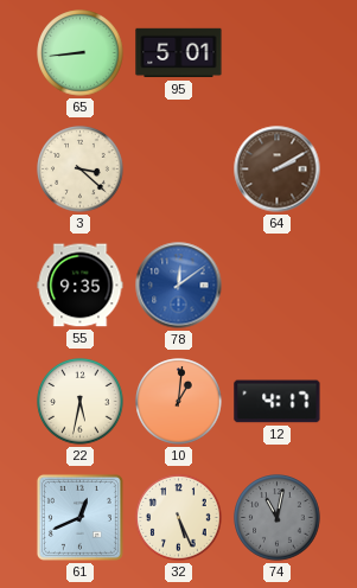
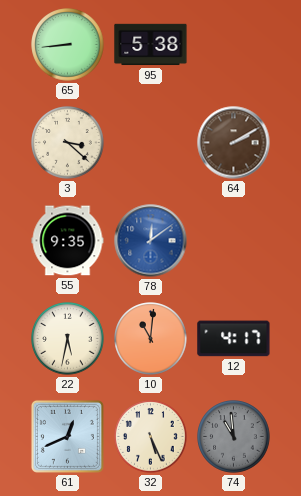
95: 5:01 -> 5:38 (151, 45)
10: 1:01 -> 11:01 (151, 339)
74: 11:02 -> 10:59 (234, 437)
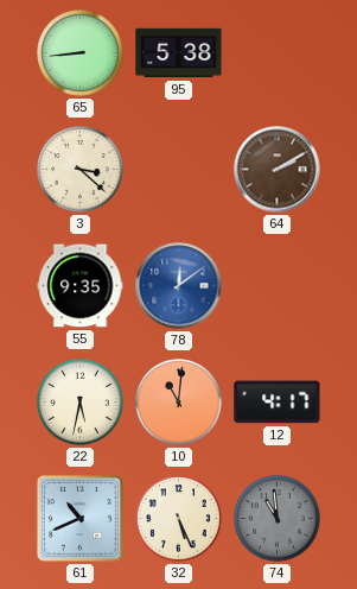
61: 12:41 -> 10:41 (79, 518)
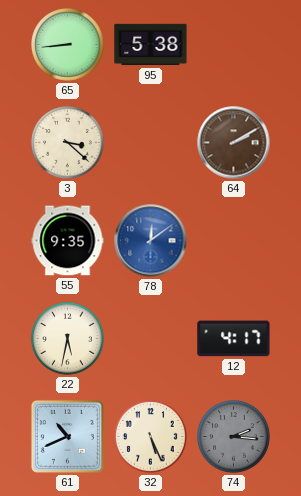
10: 11:01 -> none (179, 403)
74: 10:59 -> 2:16 (234, 437)
